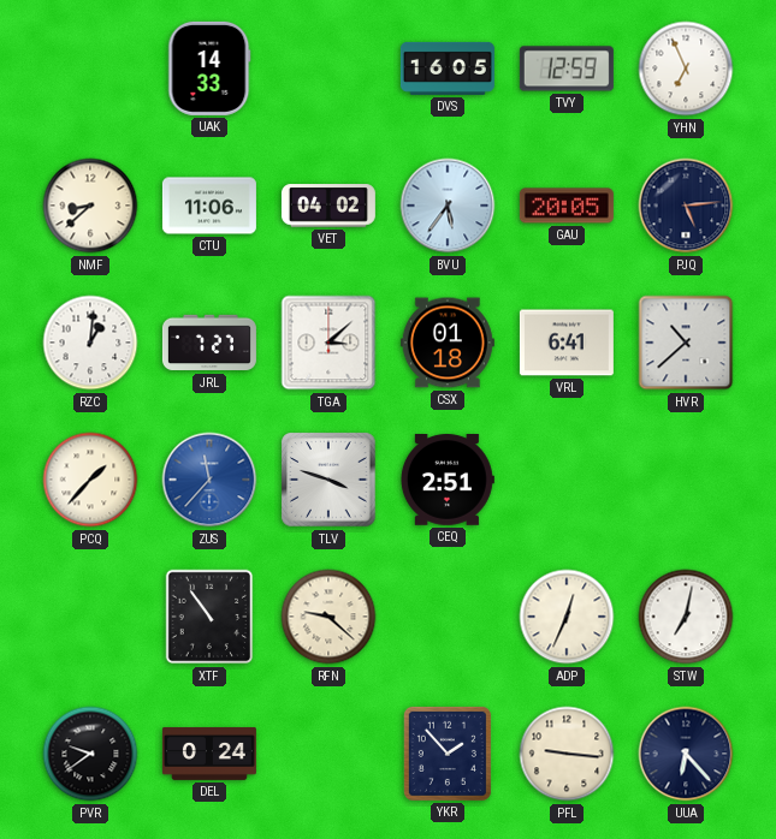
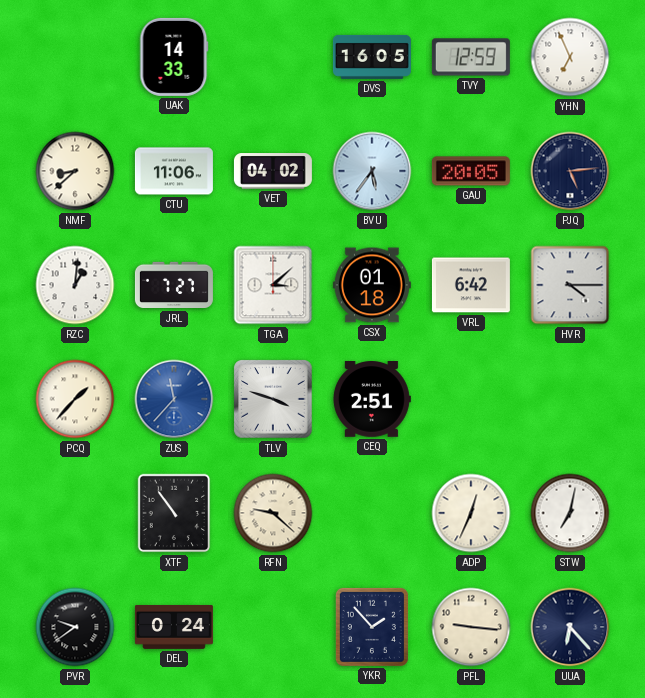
VRL: 6:41 -> 6:42 (471, 285)
HVR: 10:38 -> 4:15 (570, 285)
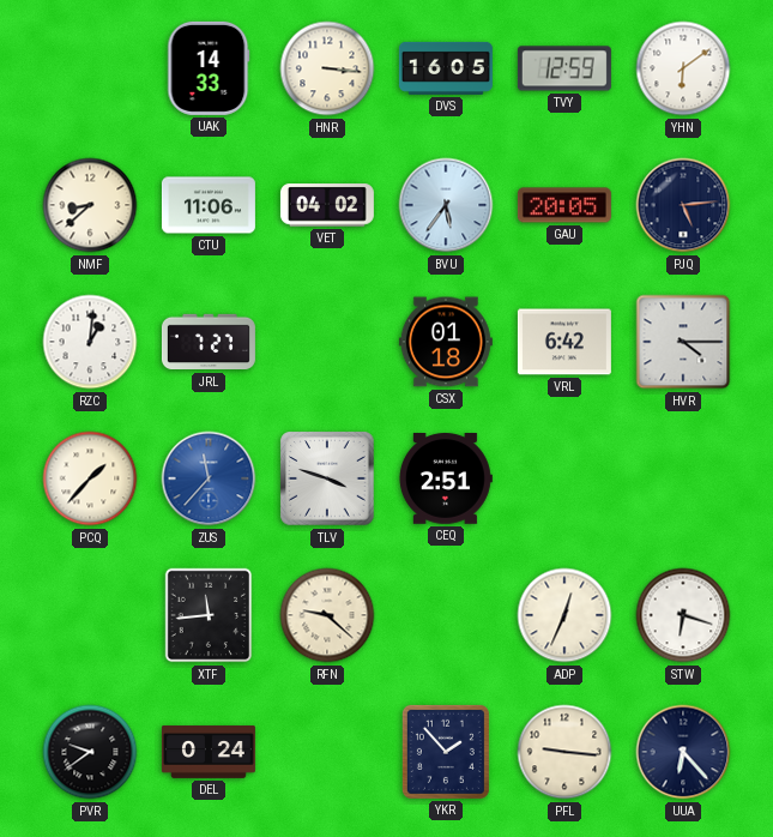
HNR: none -> 3:16 (327, 68)
YHN: 6:56 -> 6:09 (683, 68)
TGA: 3:08 -> none (273, 285)
XTF: 10:54 -> 11:44 (209, 615)
STW: 7:02 -> 6:18 (683, 615)
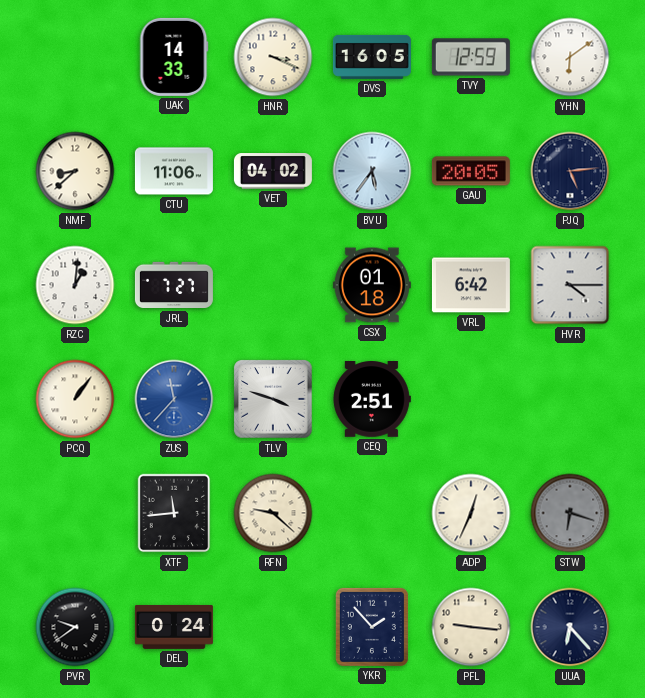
HNR: 3:16 -> 3:19 (273, 57)
PCQ: 1:37 -> 1:06 (75, 399)
STW dial: white -> grey (570, 513)
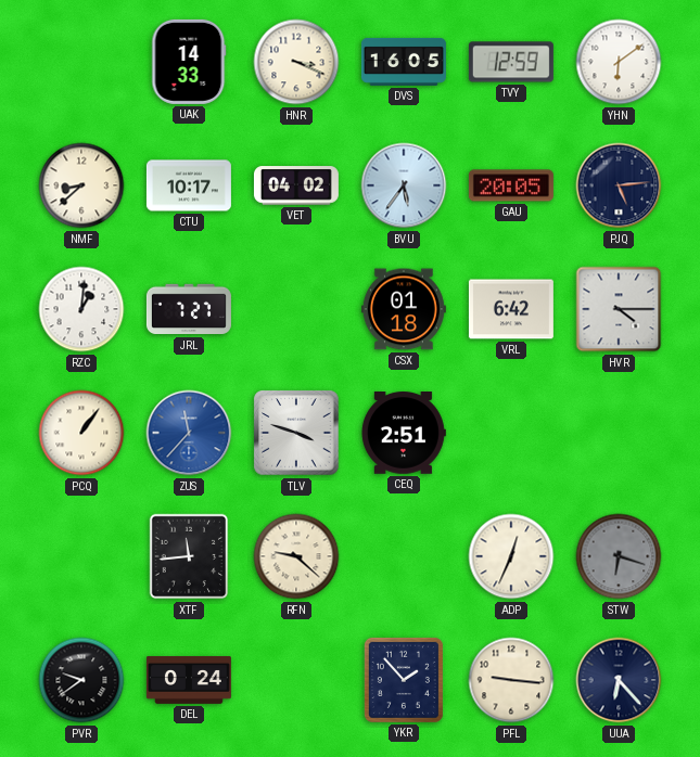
CTU: 11:06 -> 10:17 (189, 185)
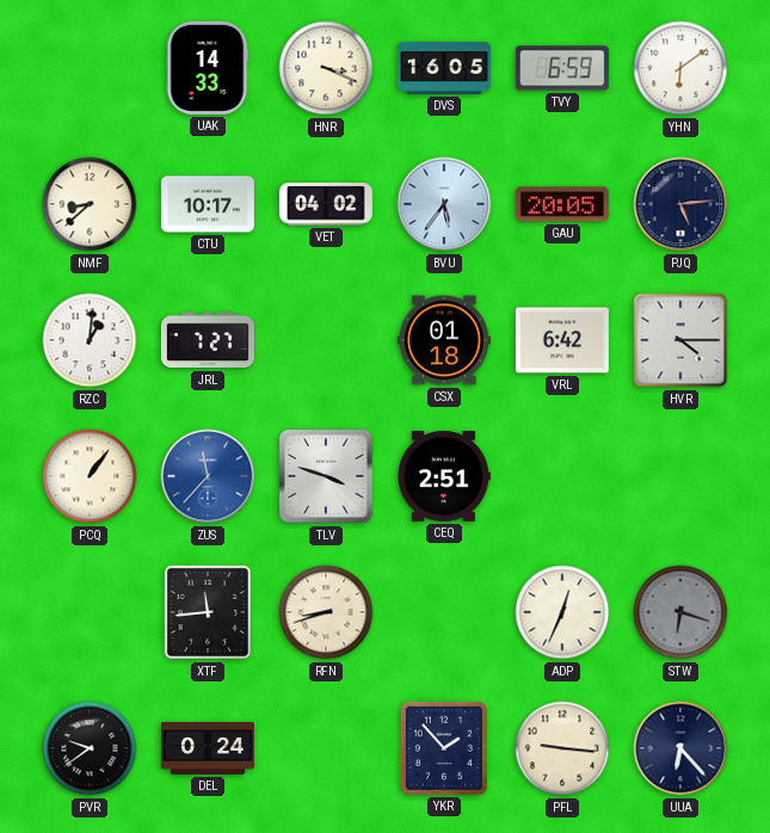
TVY: 12:59 -> 6:59 (562, 68)
RFN: 9:22 -> 8:42 (326, 612)
